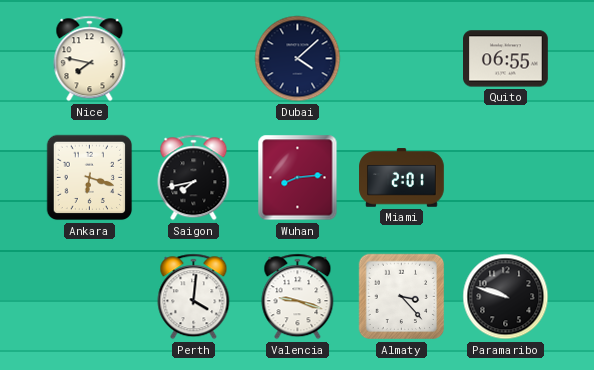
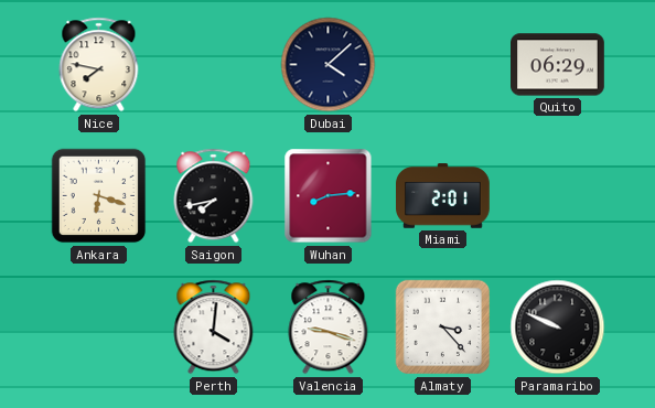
Quito: 06:55 -> 06:29 (558, 65)
Paramaribo: 9:48 -> 9:49 (558, 328)
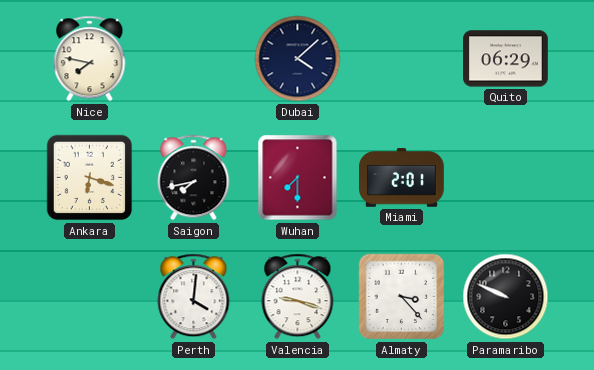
Wuhan: 8:14 -> 7:30 (298, 178)
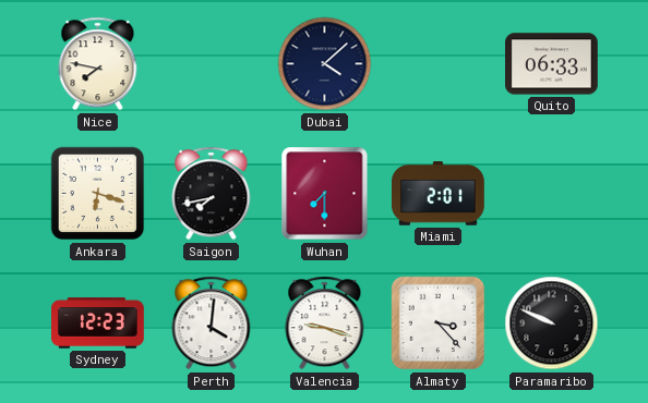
Quito: 06:29 -> 06:33 (552, 64)
Sydney: none -> 12:23 (98, 323)
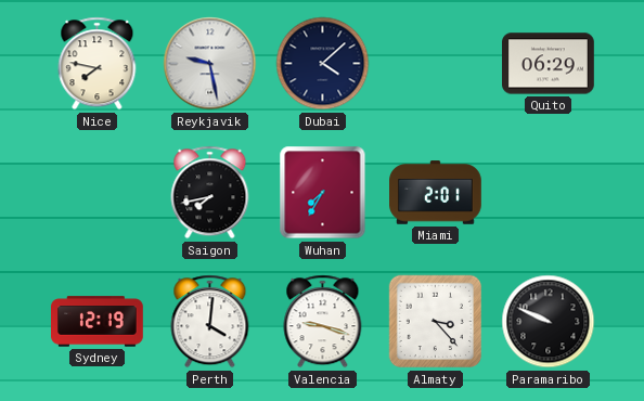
Reykjavik: none -> 9:28 (210, 64)
Quito: 06:33 -> 06:29 (549, 64)
Ankara: 6:18 -> none (98, 194)
Wuhan: 7:30 -> 7:35 (323, 193)
Sydney: 12:23 -> 12:19 (98, 322)
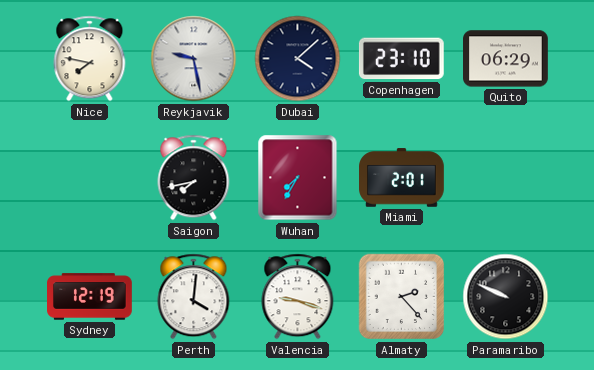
Copenhagen: none -> 23:10 (401, 59)
Almaty: 3:23 -> 2:23 (402, 297)
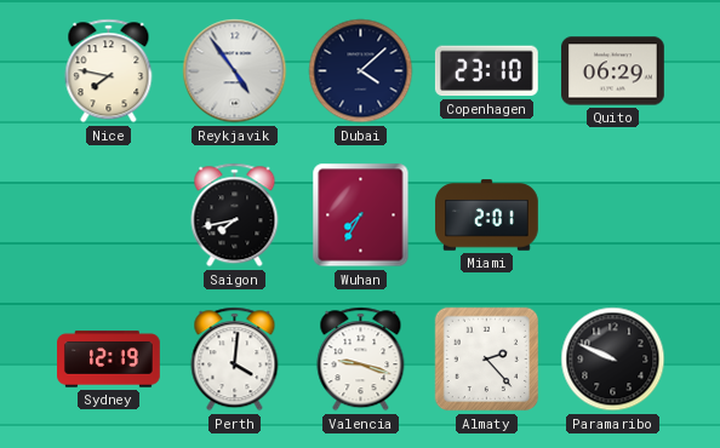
Reykjavik: 9:28 -> 4:54 (235, 71)
